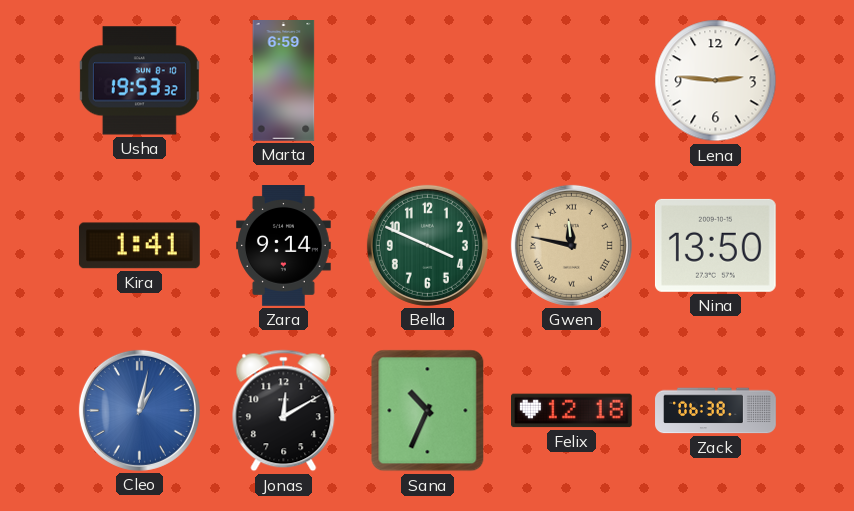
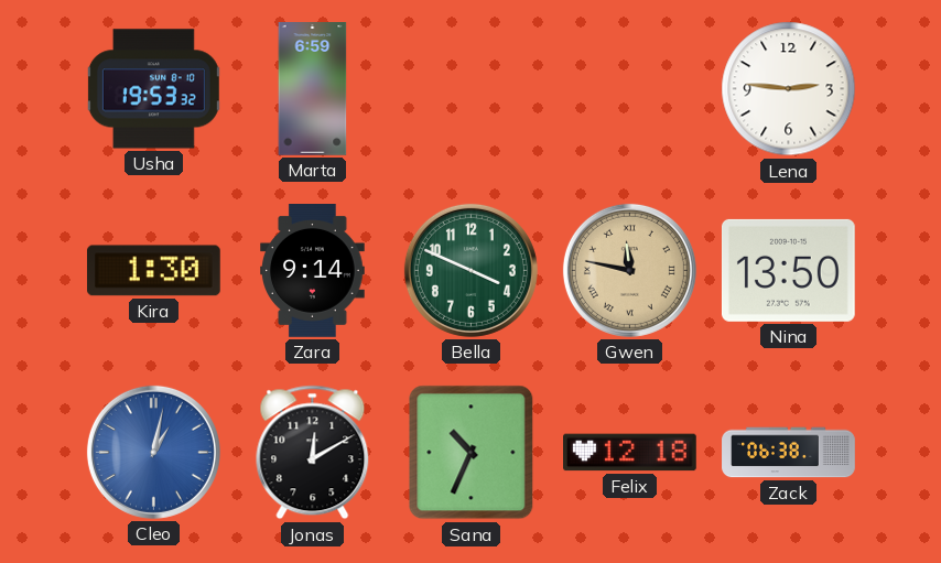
Kira: 1:41 -> 1:30 (153, 271)
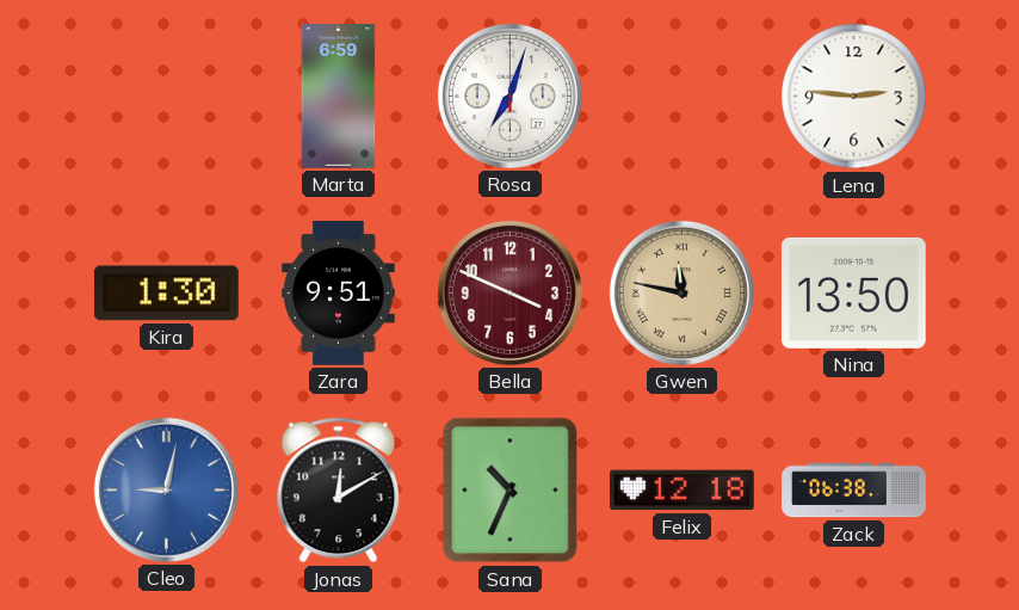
Usha: 19:53 -> none (153, 89)
Rosa: none -> 7:03 (510, 95)
Zara: 9:14 -> 9:51 (339, 294)
Bella dial: green -> burgundy (510, 292)
Cleo: 1:02 -> 9:02 (166, 489)
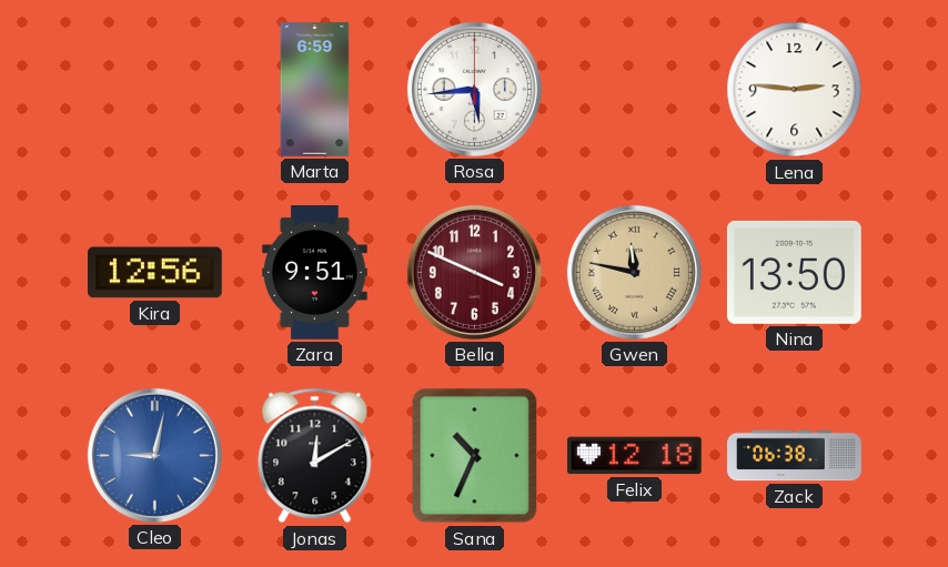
Rosa: 7:03 -> 5:44 (474, 89)
Kira: 1:30 -> 12:56 (154, 273)
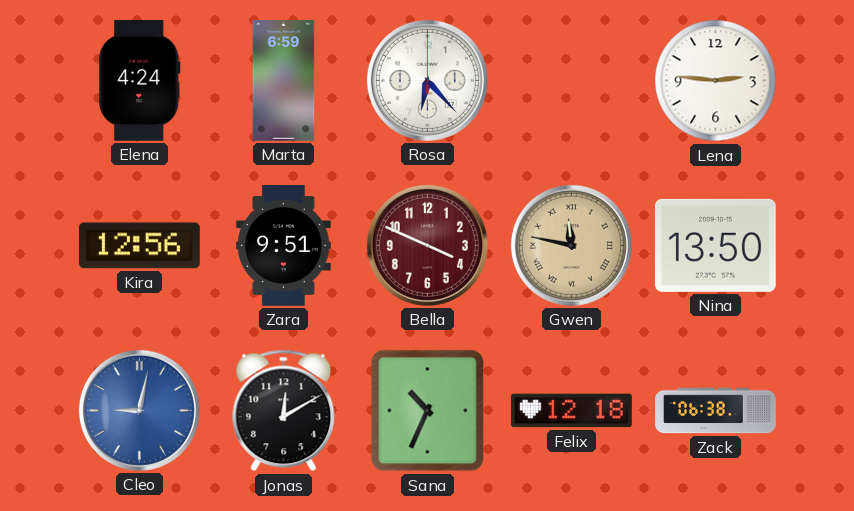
Elena: none -> 4:24 (140, 81)
Rosa: 5:44 -> 6:23 (427, 80)
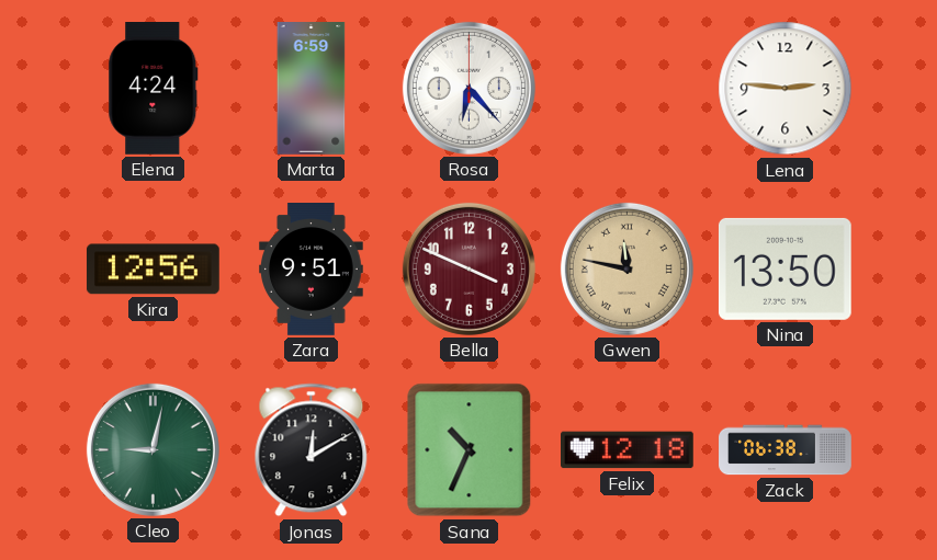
Cleo dial: blue -> green (153, 449)
